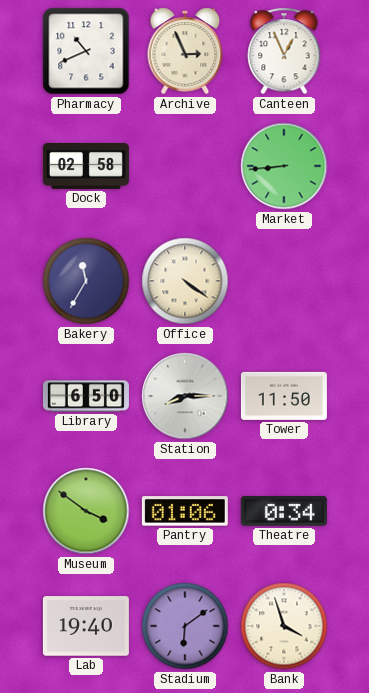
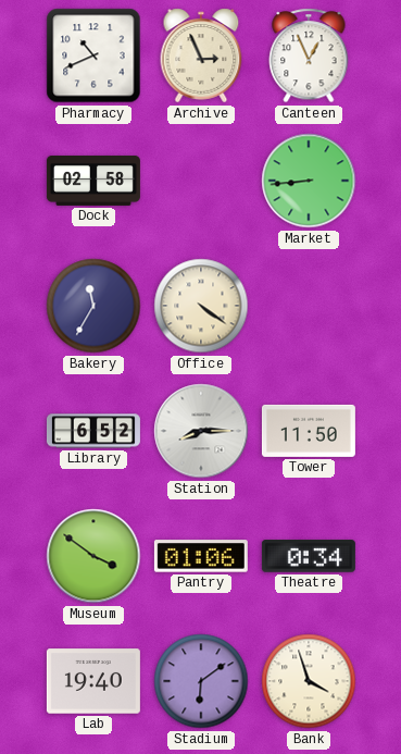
Library: 6:50 -> 6:52 (93, 431)
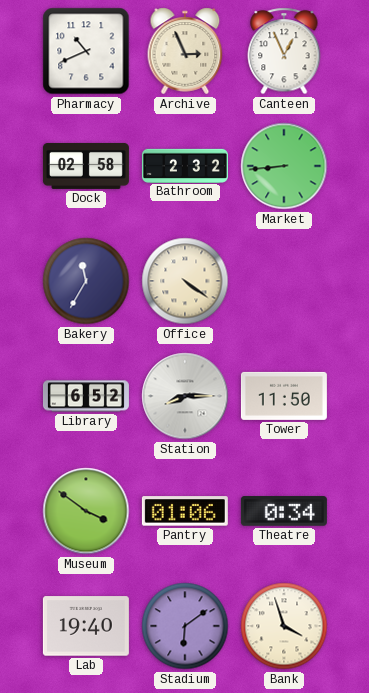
Bathroom: none -> 2:32 (185, 165)
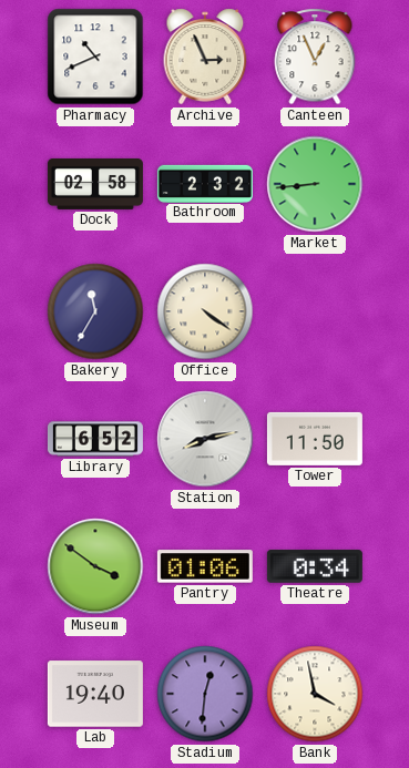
Station: 8:15 -> 8:13 (205, 439)
Stadium: 6:09 -> 12:31 (205, 694)
Bank: 3:57 -> 3:58 (315, 694)
